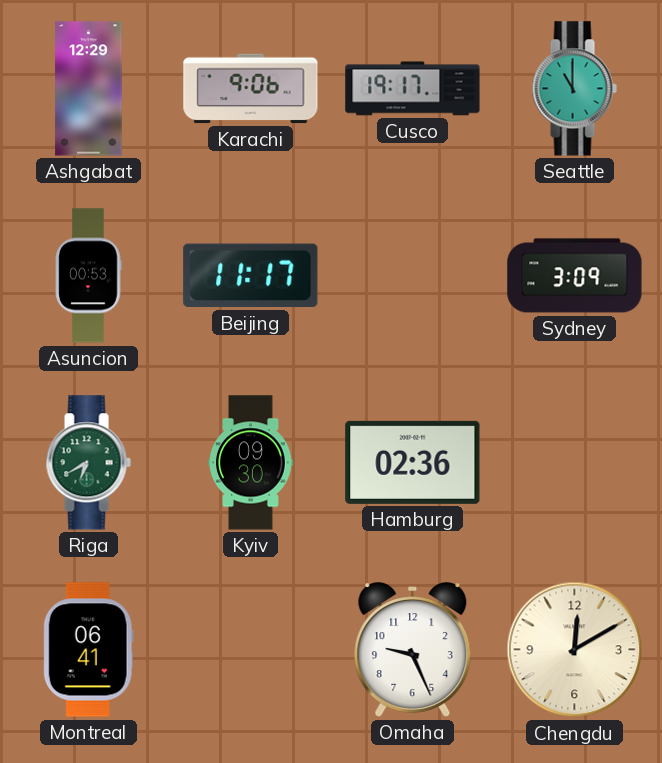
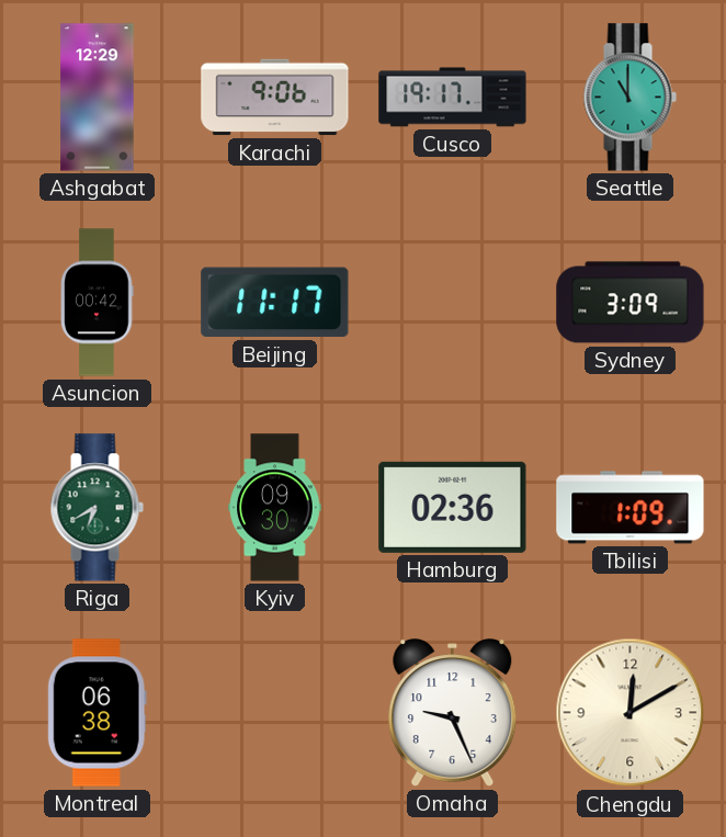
Asuncion: 00:53 -> 00:42 (97, 303)
Tbilisi: none -> 1:09 (631, 508)
Montreal: 06:41 -> 06:38 (97, 713)
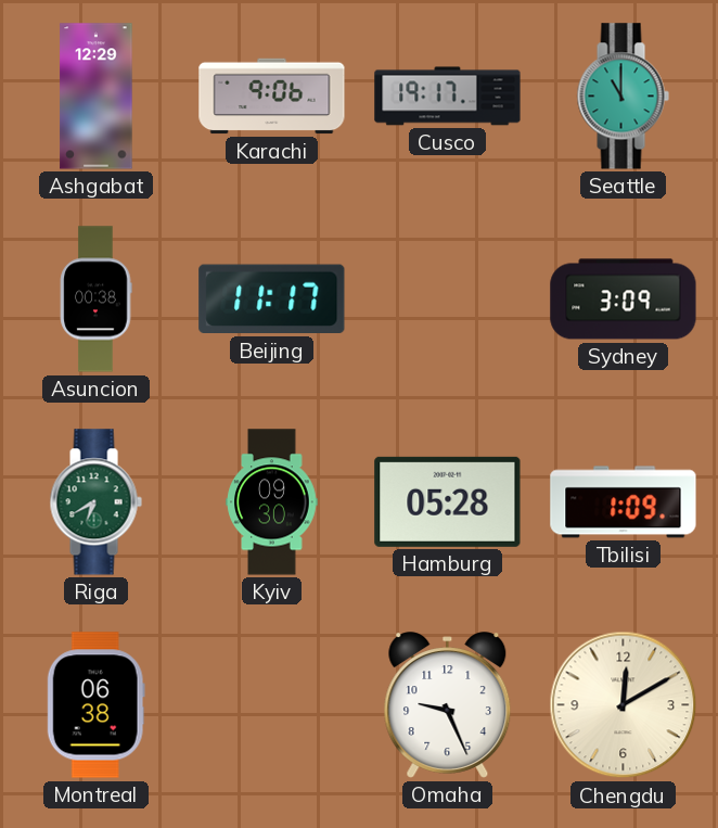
Asuncion: 00:42 -> 00:38 (95, 300)
Hamburg: 02:36 -> 05:28 (448, 501)
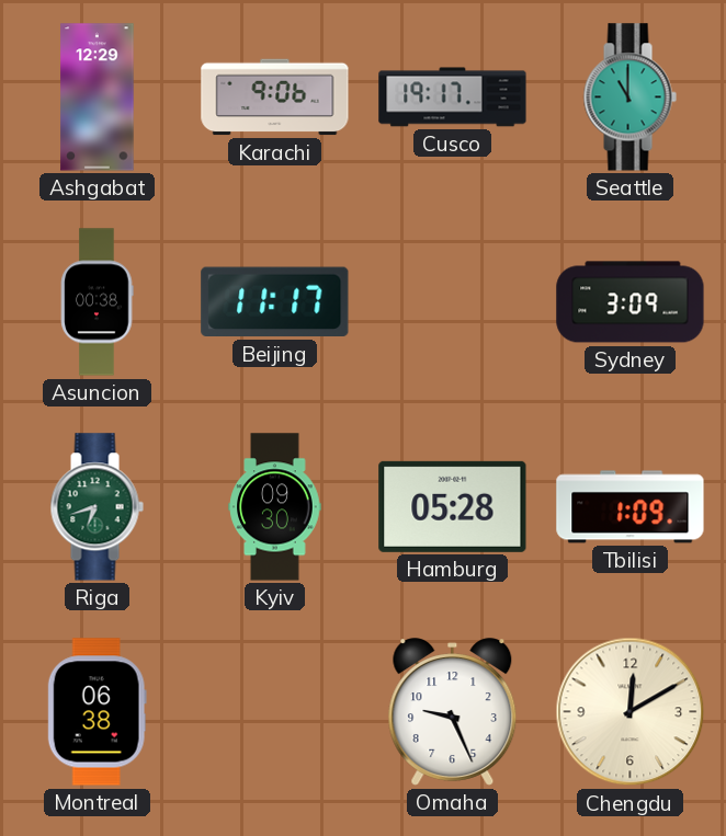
Riga: 6:40 -> 6:42 (97, 507)
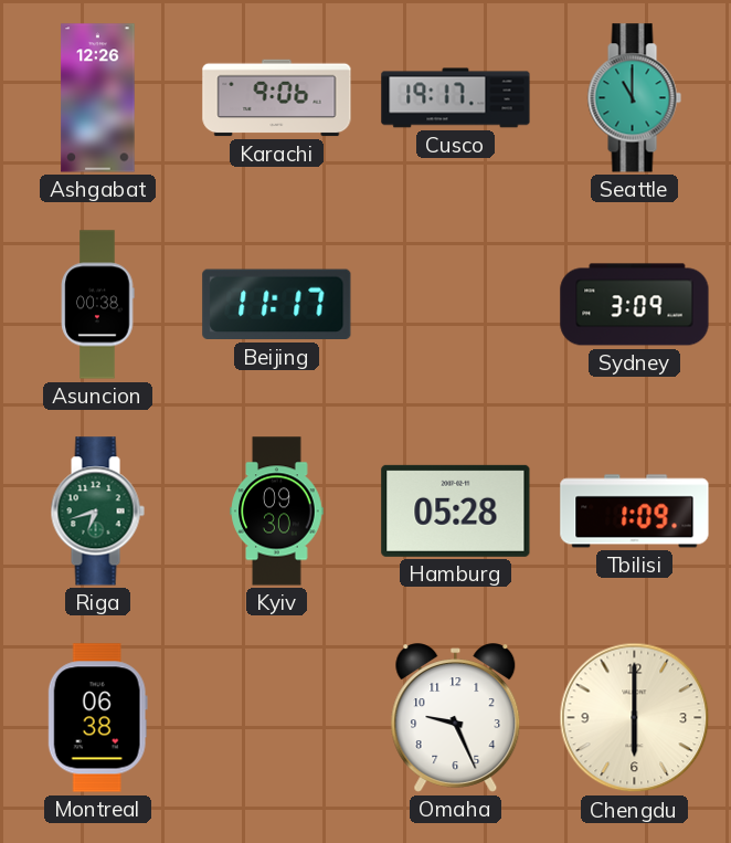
Ashgabat: 12:29 -> 12:26 (98, 98)
Chengdu: 12:10 -> 6:00 (635, 718)
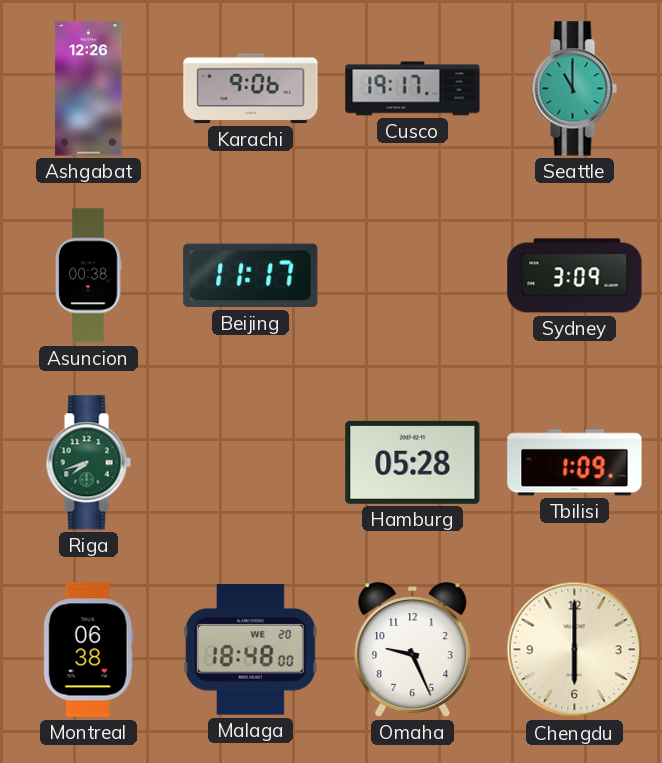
Riga: 6:42 -> 7:42 (88, 463)
Kyiv: 09:30 -> none (277, 512)
Malaga: none -> 18:48 (250, 650)
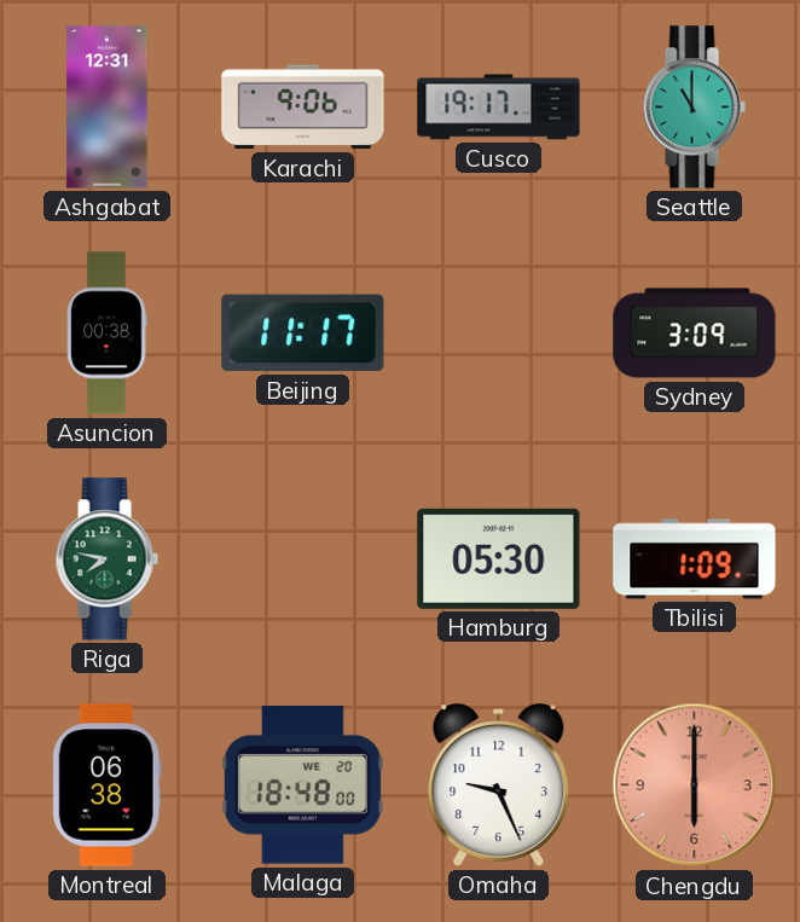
Ashgabat: 12:26 -> 12:31 (108, 108)
Riga: 7:42 -> 7:47 (106, 559)
Hamburg: 05:28 -> 05:30 (499, 558)
Chengdu dial: cream -> salmon (695, 785)
